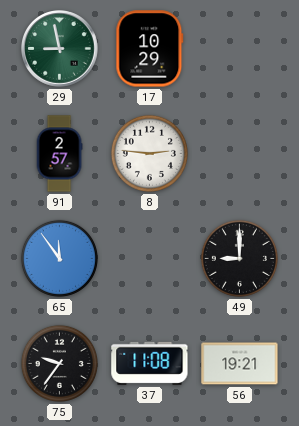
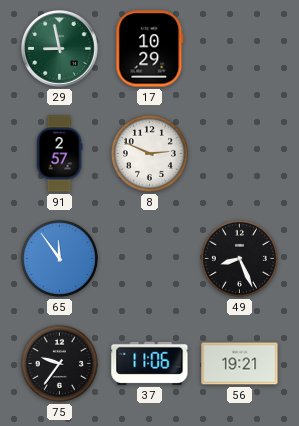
8: 2:46 -> 2:49 (149, 153)
49: 9:00 -> 8:26 (239, 258)
37: 11:08 -> 11:06 (150, 363)
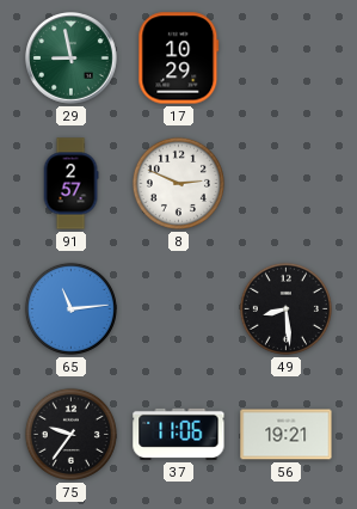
65: 11:54 -> 11:14 (70, 308)
49: 8:26 -> 8:29 (285, 308)
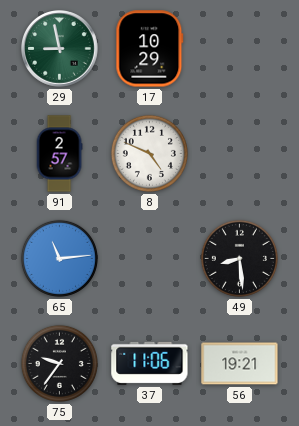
8: 2:49 -> 4:49 (149, 153)
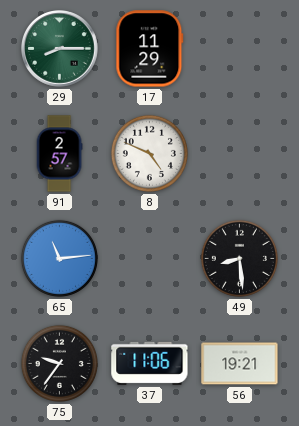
29: 8:58 -> 8:15 (60, 49)
17: 10:29 -> 11:29 (150, 49)
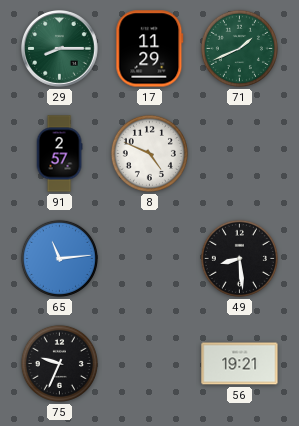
71: none -> 1:41 (239, 48)
75: 9:36 -> 9:34 (59, 363)
37: 11:06 -> none (150, 363)
